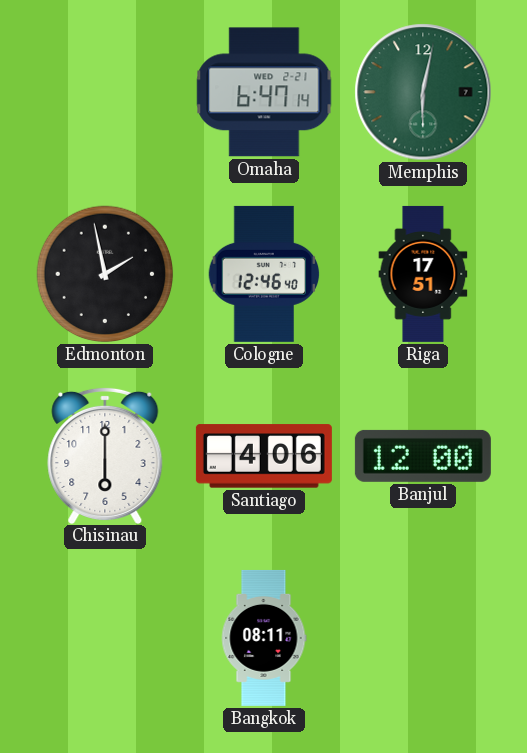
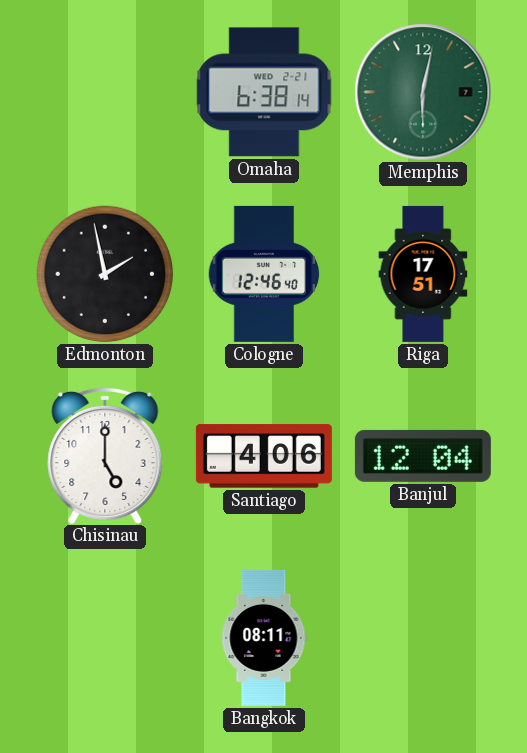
Omaha: 6:47 -> 6:38 (264, 92)
Chisinau: 6:00 -> 5:00 (105, 455)
Banjul: 12:00 -> 12:04 (423, 456)
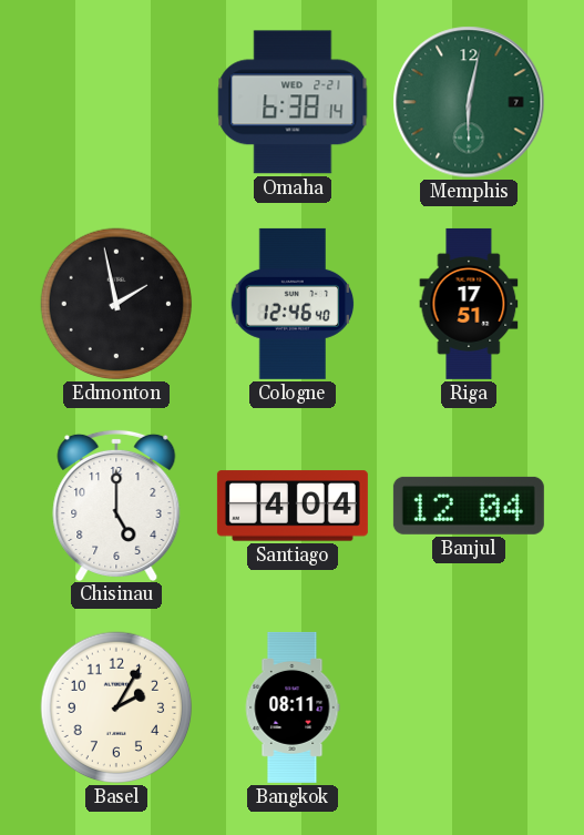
Santiago: 4:06 -> 4:04 (293, 506)
Basel: none -> 2:05 (116, 707)
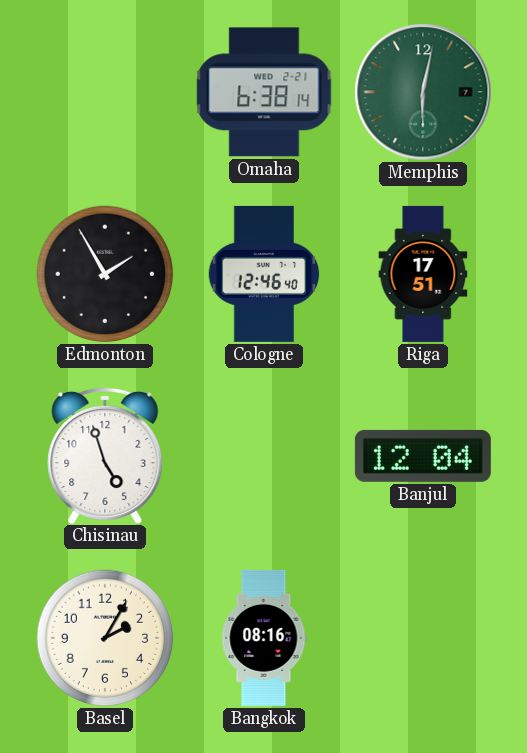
Edmonton: 1:58 -> 1:55 (105, 274)
Chisinau: 5:00 -> 4:57 (105, 455)
Santiago: 4:04 -> none (293, 506)
Bangkok: 08:11 -> 08:16 (264, 638)
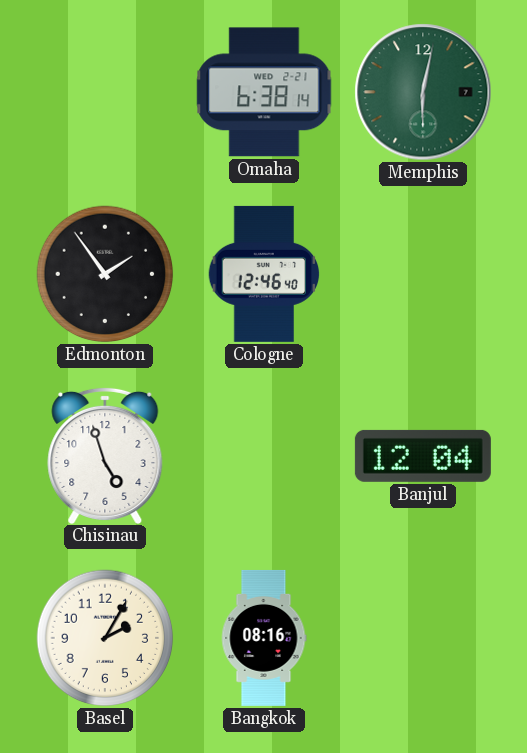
Edmonton: 1:55 -> 1:54 (105, 274)
Riga: 17:51 -> none (423, 274)
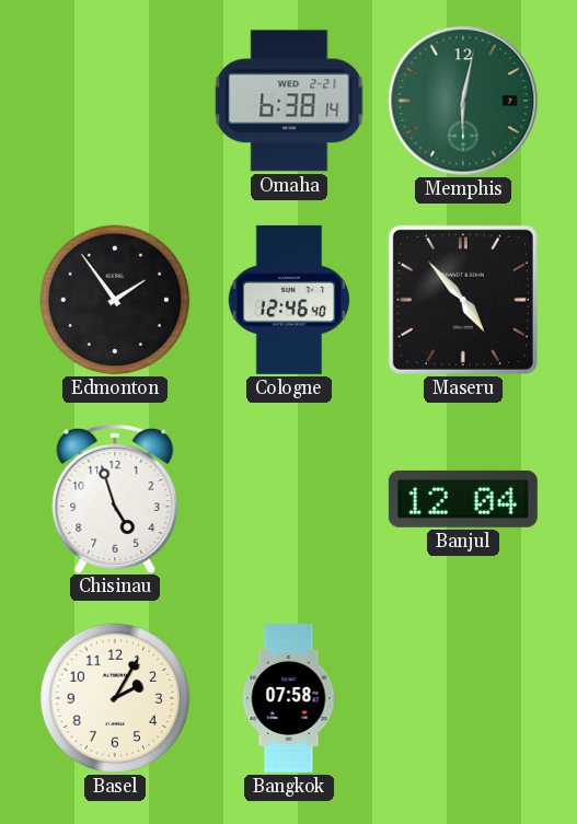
Maseru: none -> 4:53 (463, 300)
Bangkok: 08:16 -> 07:58 (289, 698)
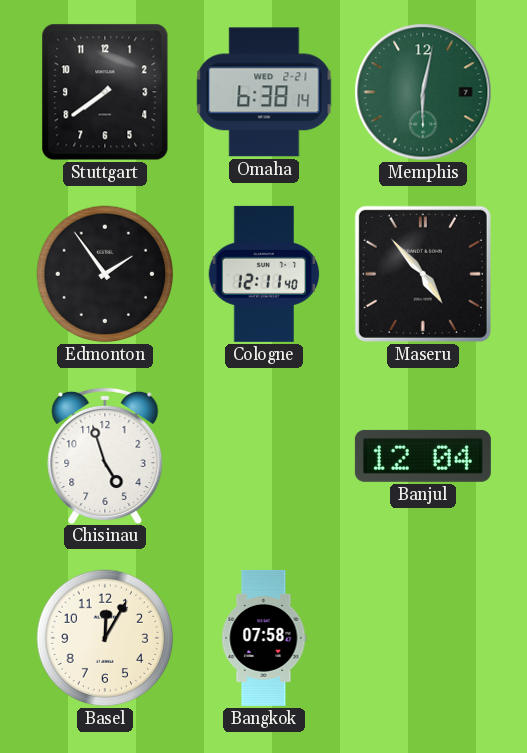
Stuttgart: none -> 7:39 (105, 92)
Cologne: 12:46 -> 12:11 (264, 274)
Basel: 2:05 -> 12:05 (105, 638)
